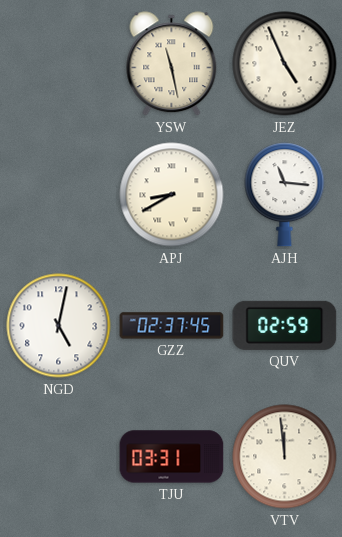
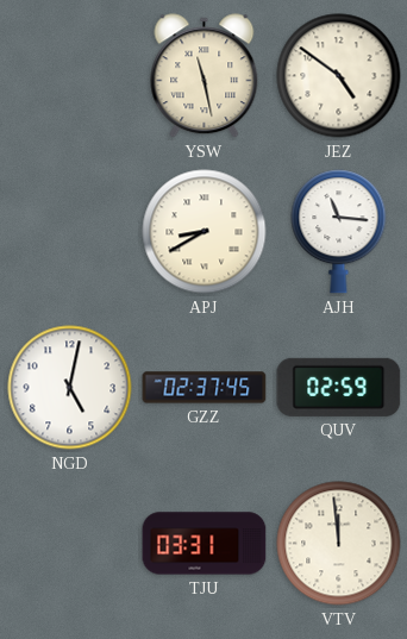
JEZ: 4:56 -> 4:51 (339, 76)
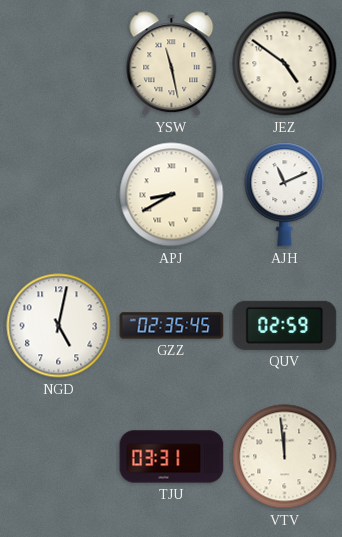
AJH: 11:16 -> 11:11 (285, 195)
GZZ: 02:37 -> 02:35 (172, 326)
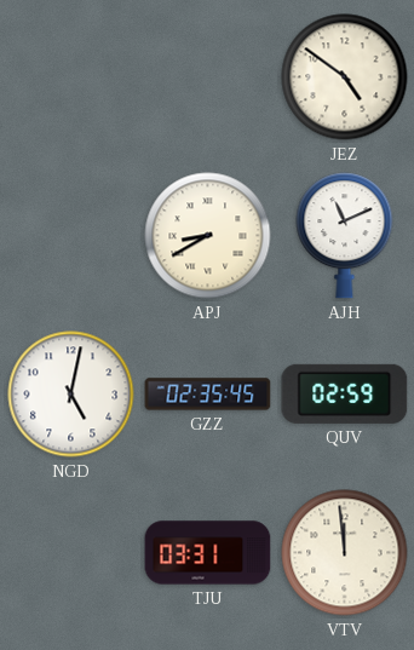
YSW: 11:28 -> none (172, 64)
